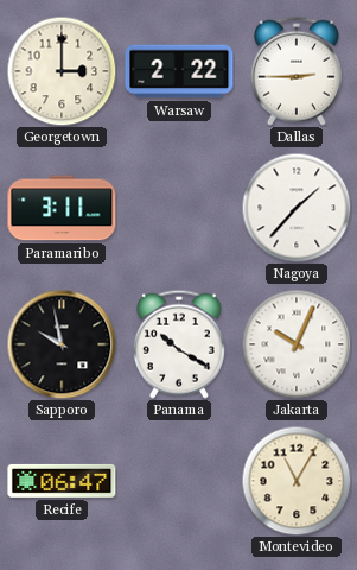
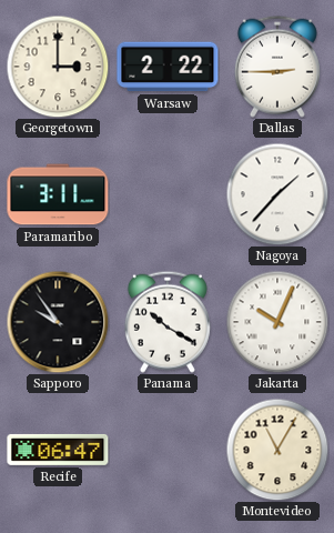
Sapporo: 9:58 -> 9:54 (58, 322)
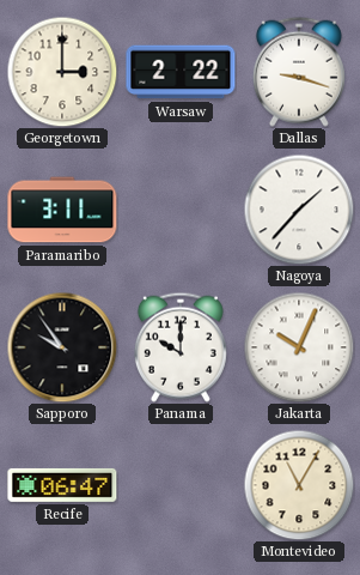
Dallas: 2:45 -> 9:18 (299, 72)
Panama: 10:20 -> 10:00 (181, 347)
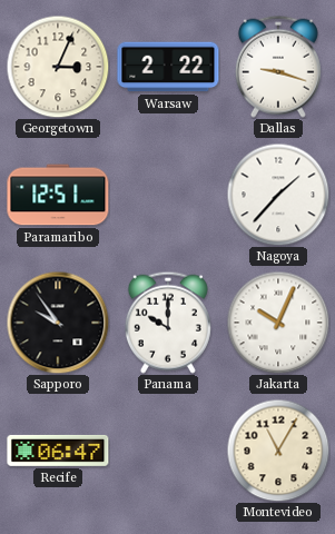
Georgetown: 3:00 -> 3:04 (58, 67)
Paramaribo: 3:11 -> 12:51 (58, 195)
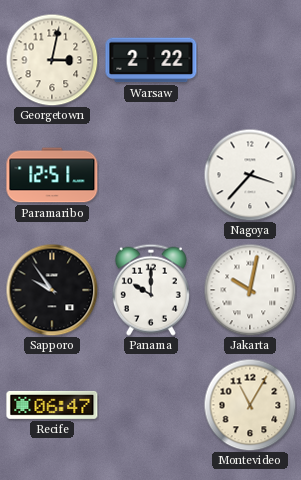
Georgetown: 3:04 -> 3:02 (52, 60)
Dallas: 9:18 -> none (278, 67)
Nagoya: 1:37 -> 3:37 (250, 175)
Jakarta: 10:04 -> 10:02 (250, 290)
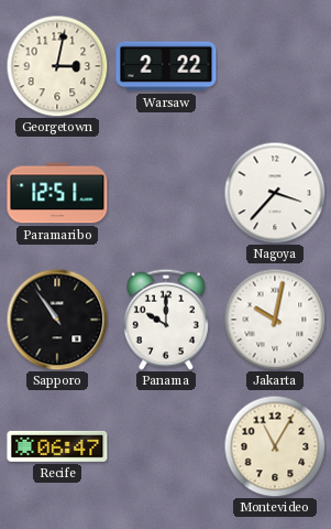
Sapporo: 9:54 -> 10:54 (57, 320)
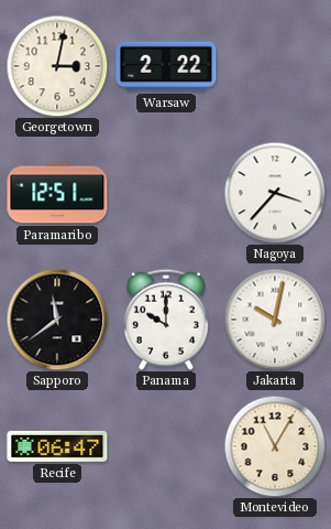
Sapporo: 10:54 -> 11:39 (57, 320)
